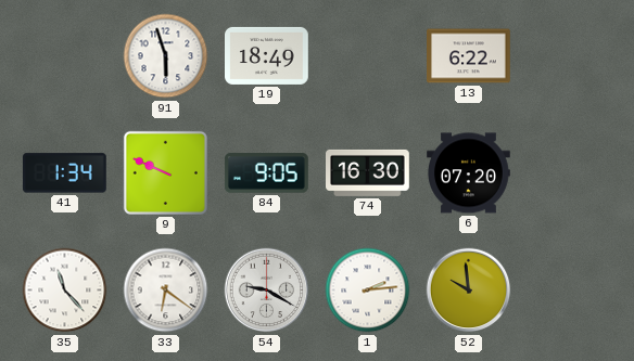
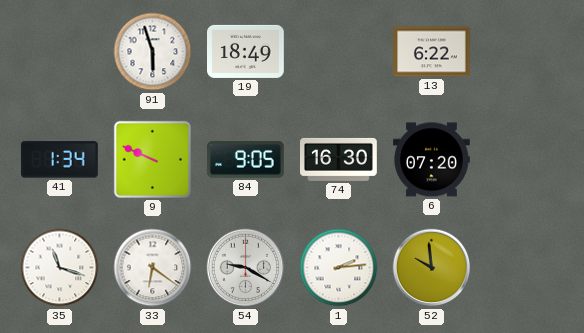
35: 11:23 -> 11:18 (60, 268)
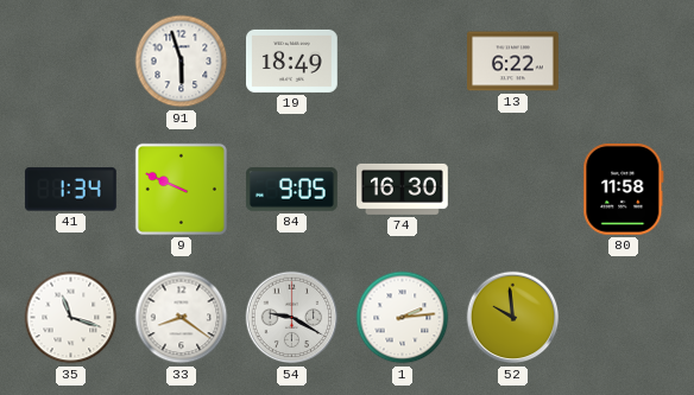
6: 07:20 -> none (432, 160)
80: none -> 11:58 (624, 189)
33: 6:21 -> 8:21 (182, 318)
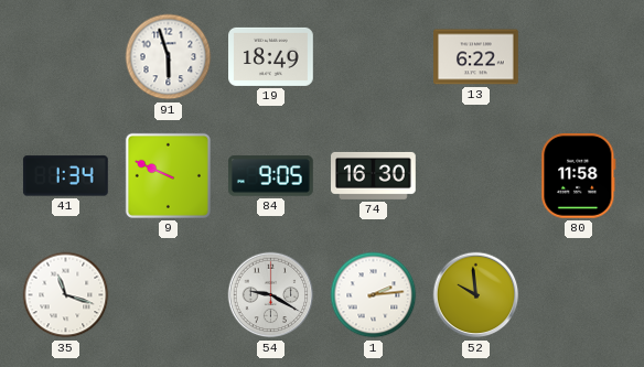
33: 8:21 -> none (182, 318)
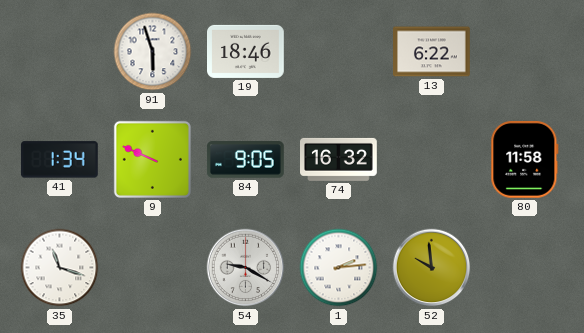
19: 18:49 -> 18:46 (246, 51)
74: 16:30 -> 16:32 (339, 159)
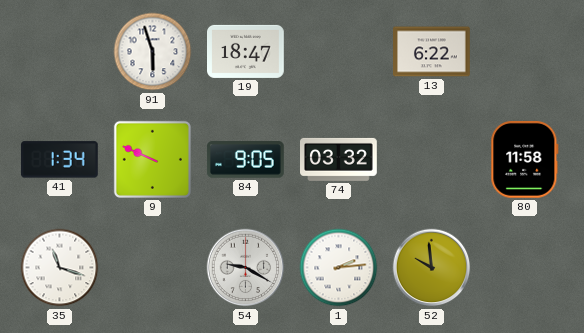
19: 18:46 -> 18:47 (246, 51)
74: 16:32 -> 03:32 (339, 159)
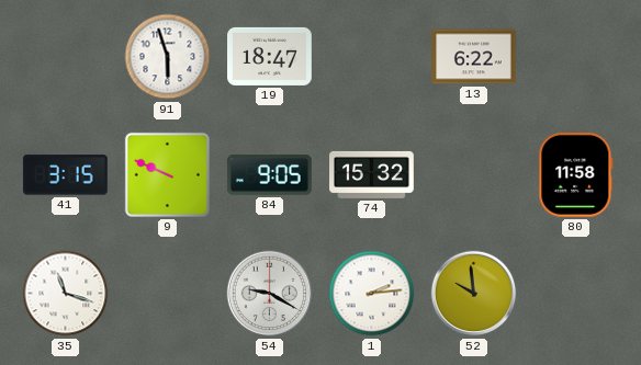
41: 1:34 -> 3:15 (65, 175)
74: 03:32 -> 15:32 (372, 174)
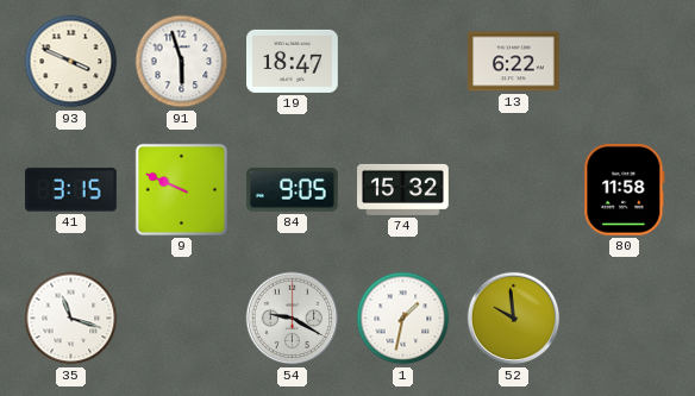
93: none -> 3:49 (71, 62)
1: 2:14 -> 1:32 (403, 319)
